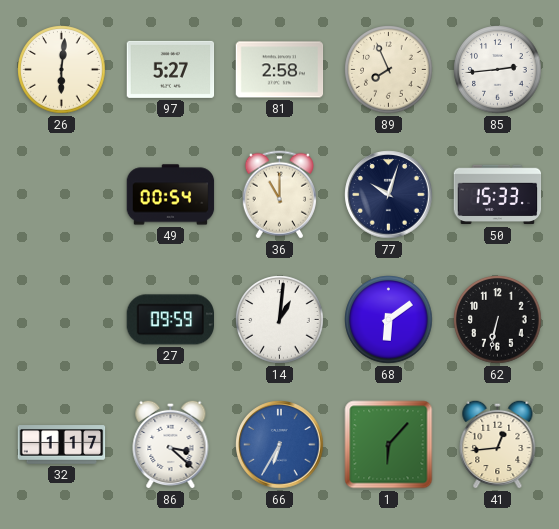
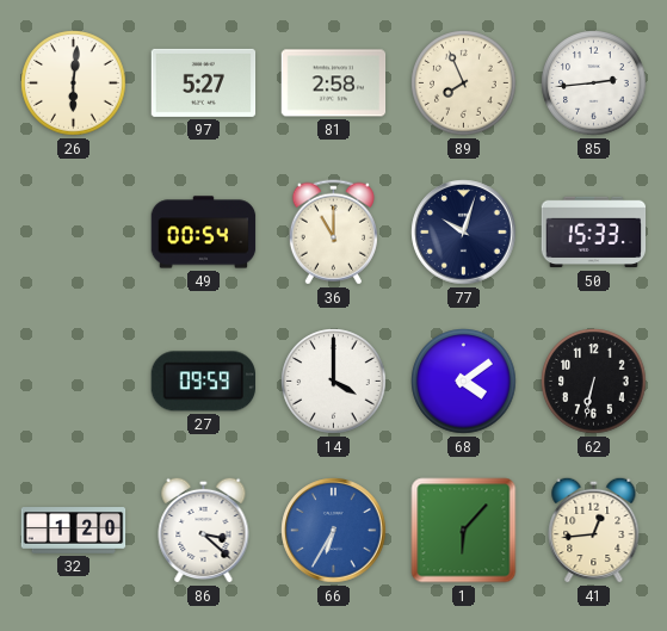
14: 1:01 -> 4:00 (334, 382)
68: 6:09 -> 4:09 (464, 382)
32: 1:17 -> 1:20 (74, 531)
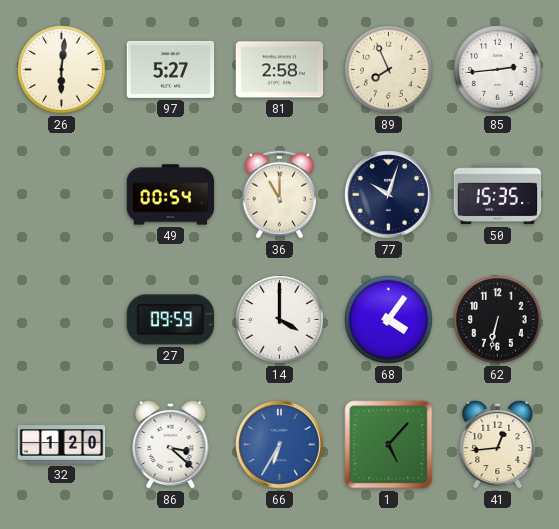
50: 15:33 -> 15:35 (498, 195)
68: 4:09 -> 4:06 (389, 320)
1: 6:07 -> 5:07 (389, 445)
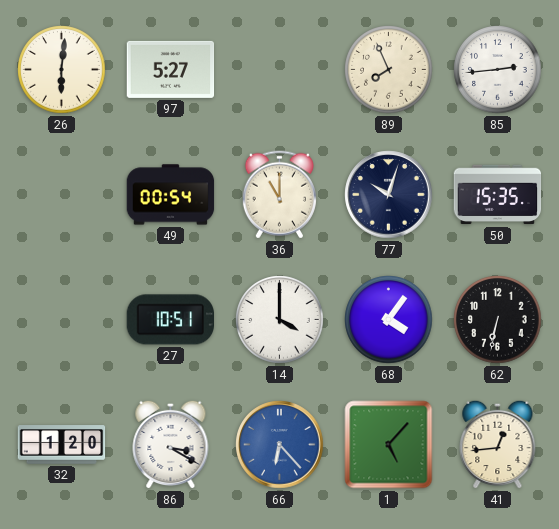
81: 2:58 -> none (280, 70)
27: 09:59 -> 10:51 (170, 320)
86: 3:22 -> 3:20 (171, 444)
66: 6:35 -> 6:23 (280, 445)
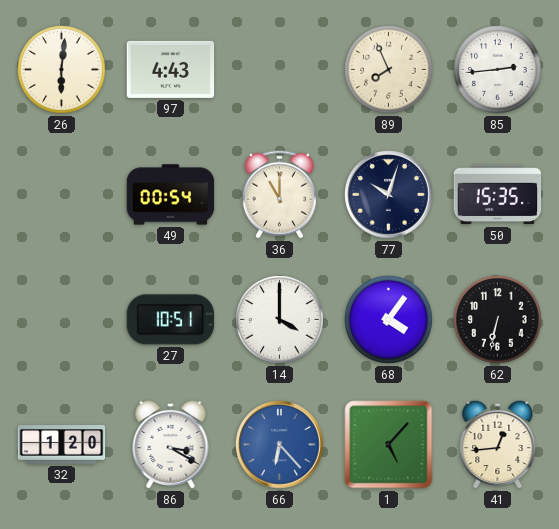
97: 5:27 -> 4:43 (171, 69)
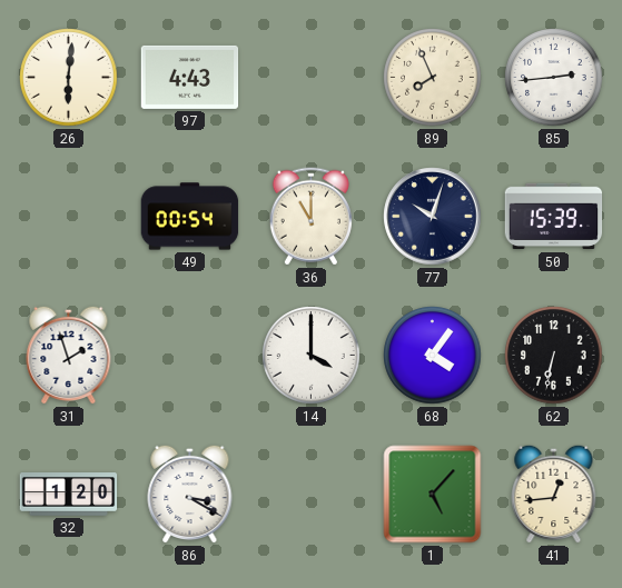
50: 15:35 -> 15:39 (554, 217)
31: none -> 1:57 (69, 355)
27: 10:51 -> none (170, 320)
66: 6:23 -> none (280, 445)
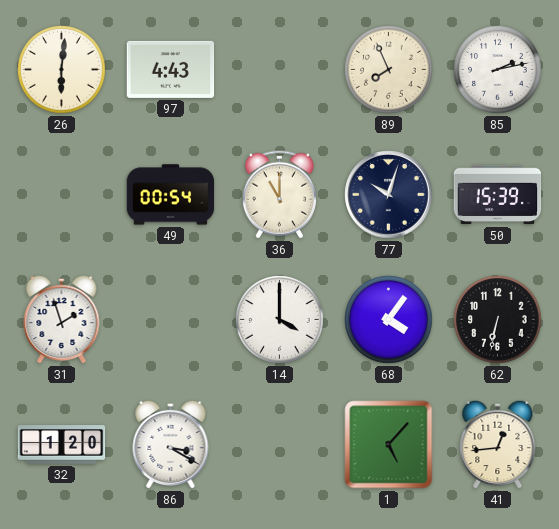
85: 2:44 -> 2:13 (498, 70)
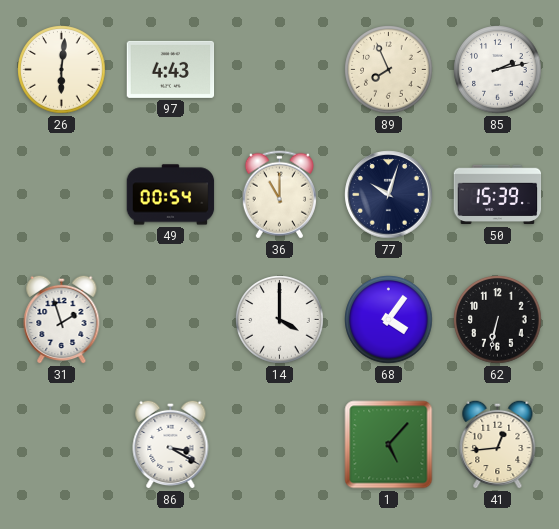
32: 1:20 -> none (62, 445)
